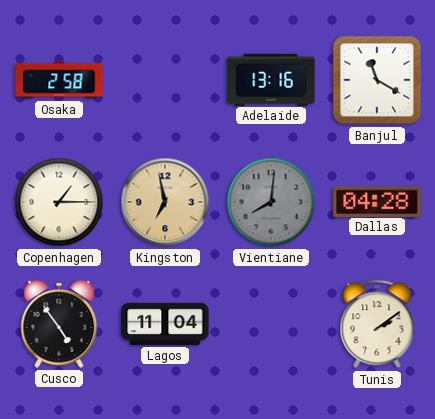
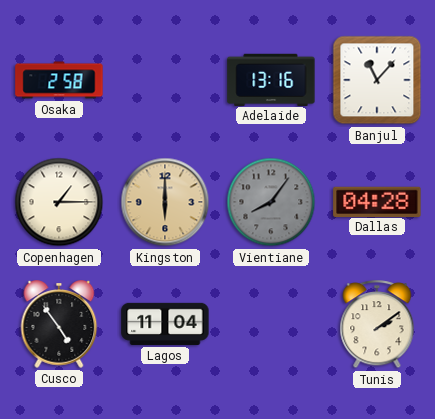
Banjul: 11:20 -> 11:07 (377, 80)
Kingston: 6:58 -> 6:00 (165, 202)
Vientiane: 8:01 -> 8:06 (271, 202)
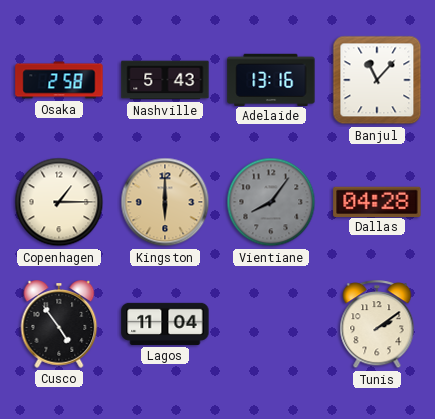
Nashville: none -> 5:43 (165, 80)
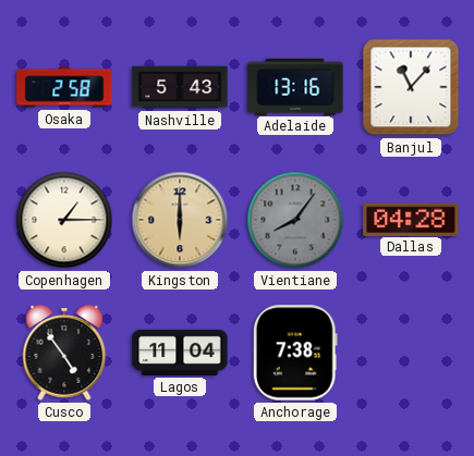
Anchorage: none -> 7:38 (295, 353)
Tunis: 2:09 -> none (377, 325)
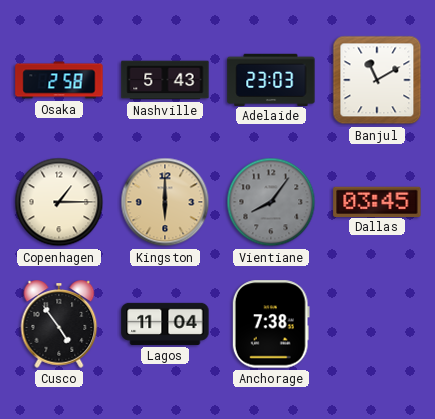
Adelaide: 13:16 -> 23:03 (271, 79)
Banjul: 11:07 -> 11:10 (377, 80)
Dallas: 04:28 -> 03:45 (377, 201)
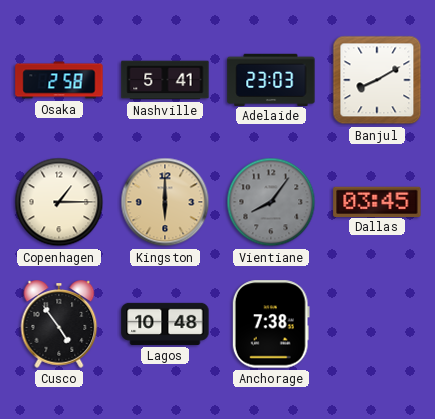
Nashville: 5:43 -> 5:41 (165, 80)
Banjul: 11:10 -> 8:10 (377, 80)
Lagos: 11:04 -> 10:48 (165, 324)
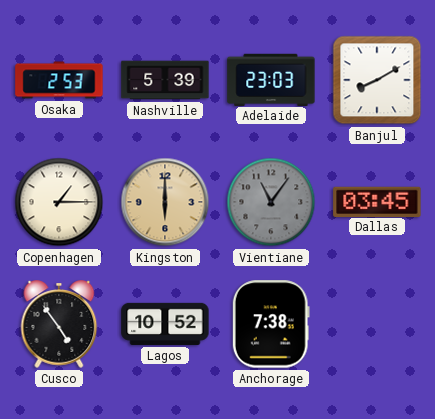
Osaka: 2:58 -> 2:53 (59, 80)
Nashville: 5:41 -> 5:39 (165, 80)
Vientiane: 8:06 -> 11:06 (271, 202)
Lagos: 10:48 -> 10:52 (165, 324)
